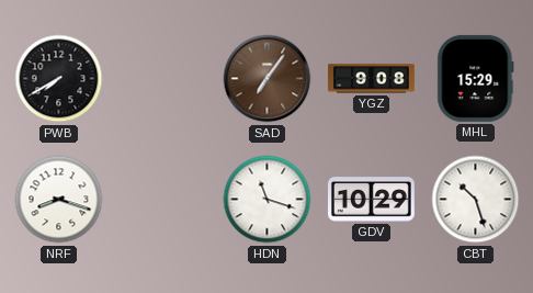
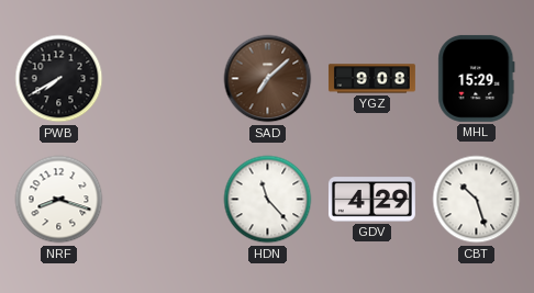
SAD: 7:06 -> 7:08 (268, 79)
HDN: 11:18 -> 11:23 (268, 200)
GDV: 10:29 -> 4:29 (371, 200)
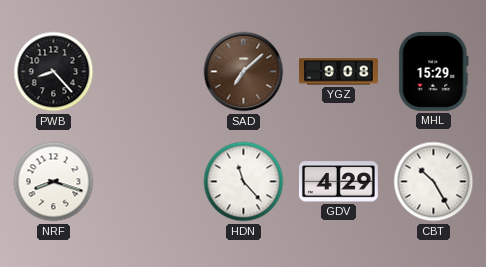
PWB: 7:40 -> 8:23 (54, 72)
CBT: 10:27 -> 10:25 (434, 182)
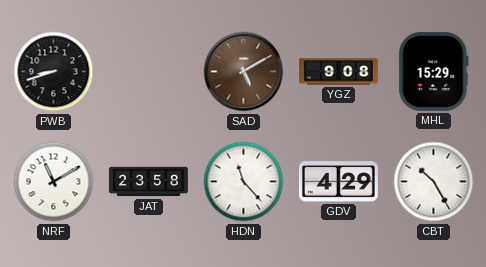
PWB: 8:23 -> 8:42 (54, 72)
SAD: 7:08 -> 5:10 (244, 72)
NRF: 8:18 -> 11:10 (54, 182)
JAT: none -> 23:58 (149, 182)
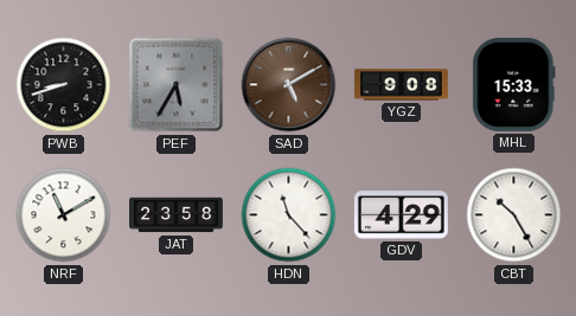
PEF: none -> 5:35 (177, 85)
MHL: 15:29 -> 15:33 (514, 84)
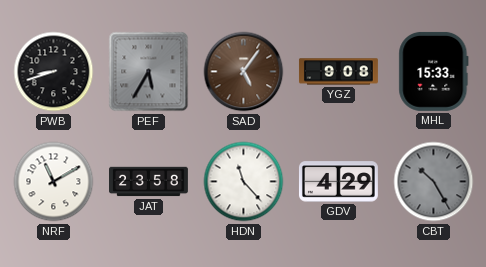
SAD: 5:10 -> 5:06 (244, 72)
CBT dial: white -> grey (434, 182)
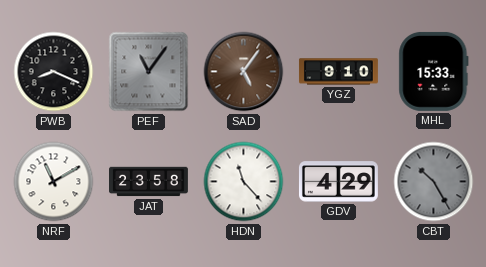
PWB: 8:42 -> 8:19 (54, 72)
PEF: 5:35 -> 11:06 (149, 72)
YGZ: 9:08 -> 9:10 (338, 72)
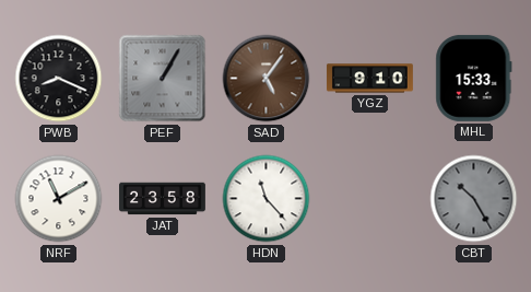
PEF: 11:06 -> 1:05 (163, 79)
GDV: 4:29 -> none (338, 182)
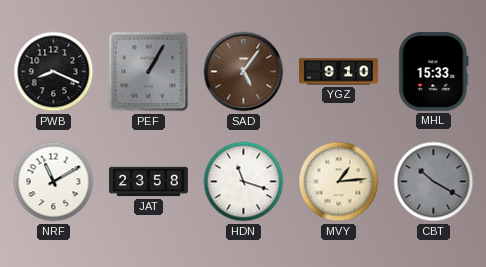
HDN: 11:23 -> 11:18 (244, 182)
MVY: none -> 1:14 (339, 182)
CBT: 10:25 -> 10:20 (434, 182)
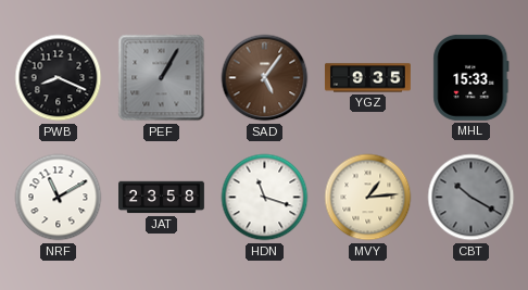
YGZ: 9:10 -> 9:35 (367, 78)
